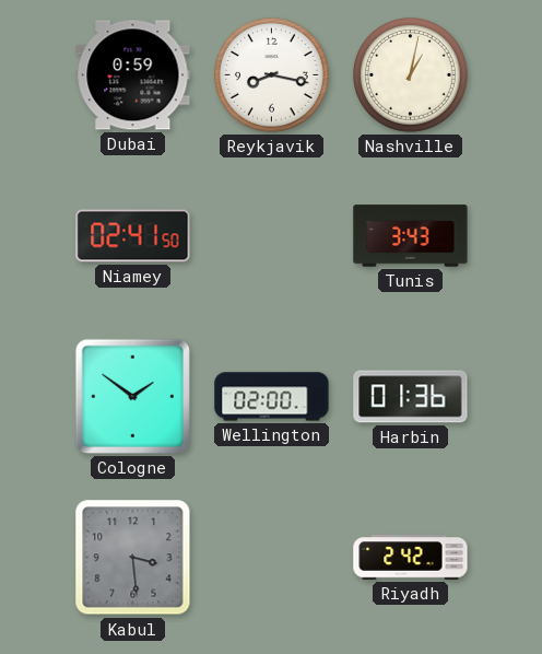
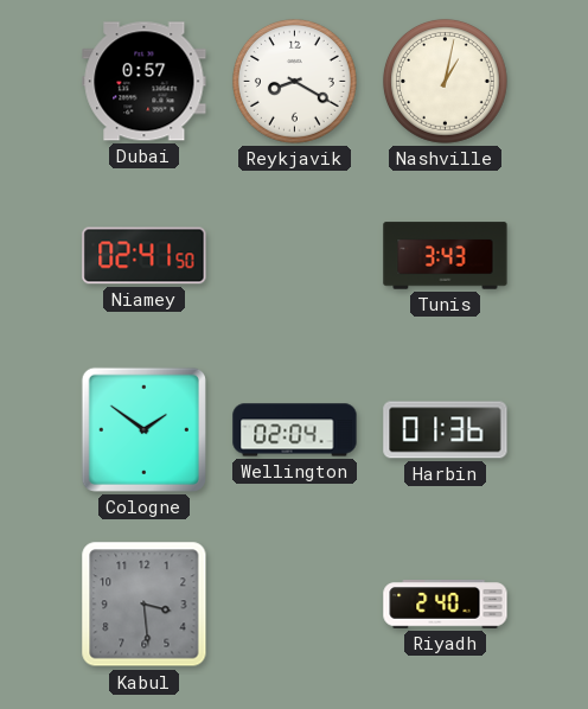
Dubai: 0:59 -> 0:57 (145, 82)
Reykjavik: 8:17 -> 8:20 (294, 81)
Wellington: 02:00 -> 02:04 (295, 430)
Riyadh: 2:42 -> 2:40 (446, 605)
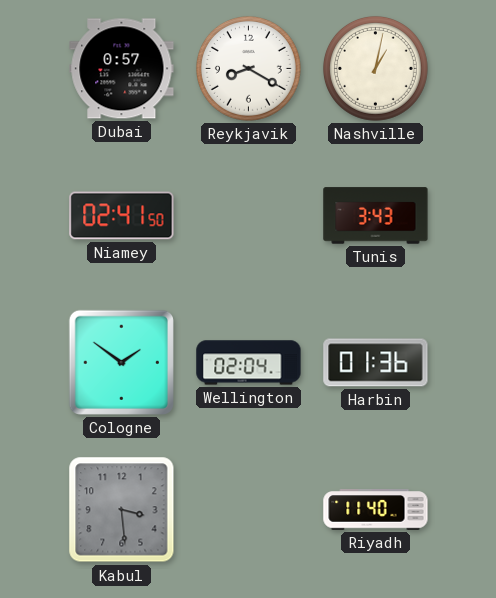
Riyadh: 2:40 -> 11:40 (376, 510)
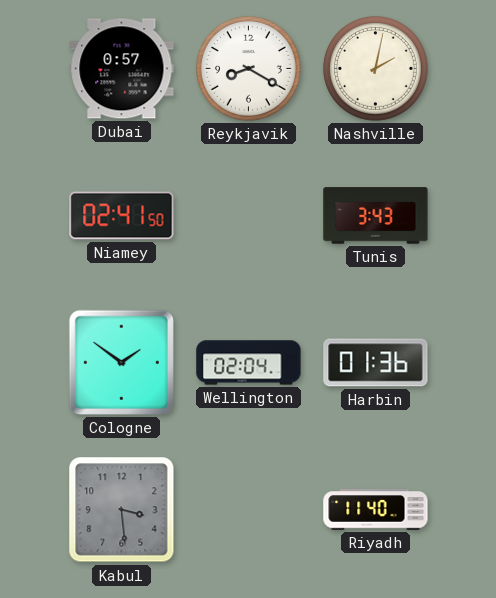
Nashville: 1:02 -> 2:02 (375, 68)
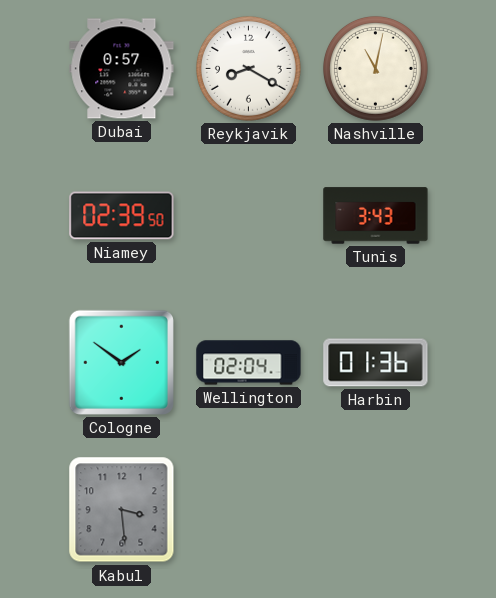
Nashville: 2:02 -> 11:02 (375, 68)
Niamey: 02:41 -> 02:39 (122, 216)
Riyadh: 11:40 -> none (376, 510)
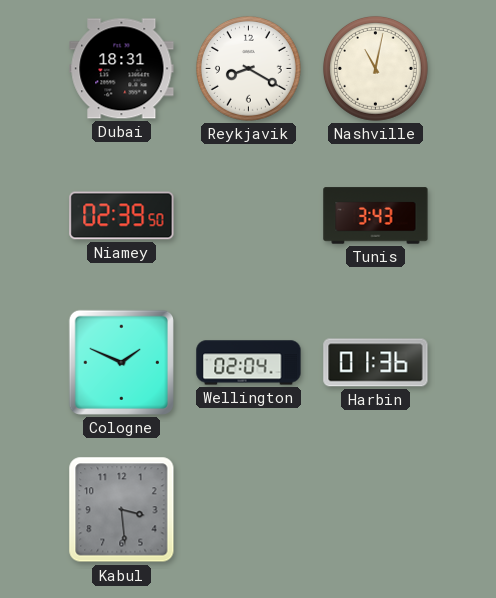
Dubai: 0:57 -> 18:31 (122, 69)
Cologne: 1:51 -> 1:49 (121, 362)
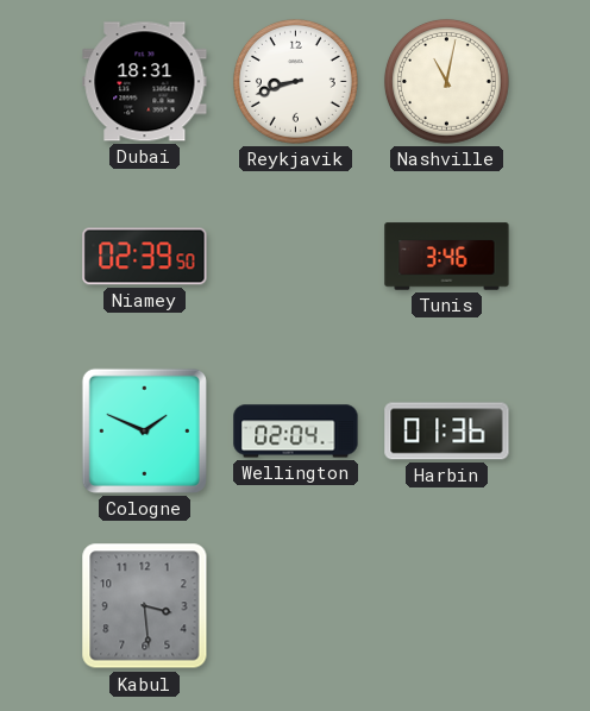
Reykjavik: 8:20 -> 8:42 (295, 81)
Tunis: 3:43 -> 3:46 (447, 257)
